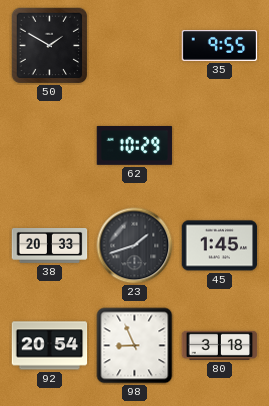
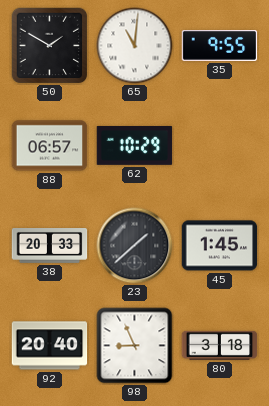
65: none -> 11:01 (135, 46)
88: none -> 06:57 (50, 146)
23: 1:42 -> 1:38 (135, 246)
92: 20:54 -> 20:40 (50, 346)
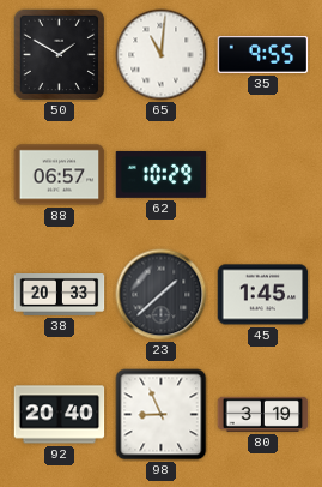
80: 3:18 -> 3:19 (263, 414)
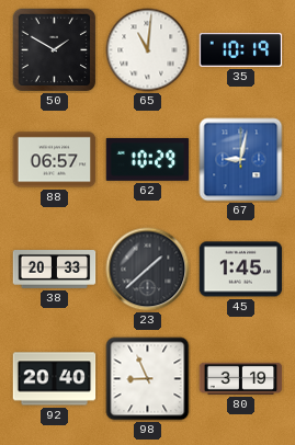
35: 9:55 -> 10:19 (241, 50)
67: none -> 9:02 (241, 160)
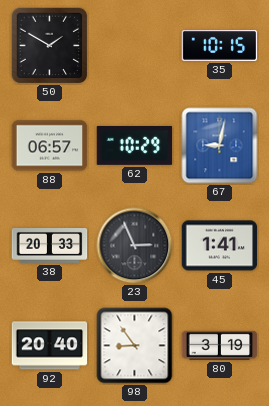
65: 11:01 -> none (148, 50)
35: 10:19 -> 10:15 (220, 46)
23: 1:38 -> 2:56 (135, 246)
45: 1:45 -> 1:41 (220, 246)
98: 8:56 -> 8:54 (135, 346)
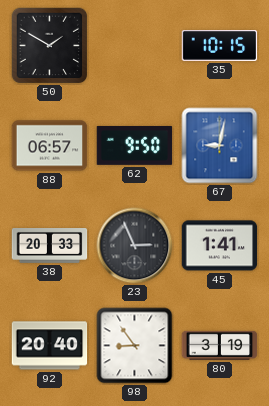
62: 10:29 -> 9:50 (135, 145)
